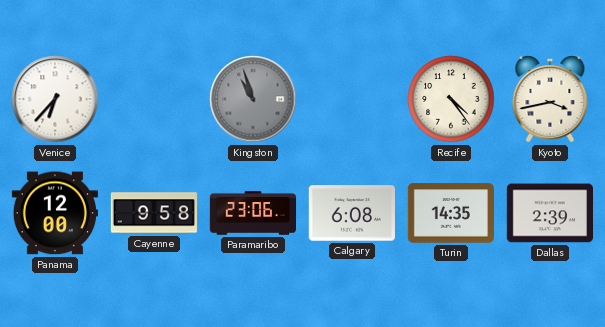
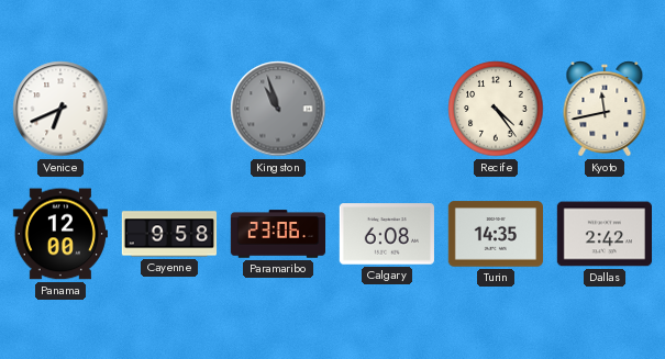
Venice: 6:37 -> 6:41 (60, 109)
Kyoto: 3:43 -> 11:43 (605, 109)
Dallas: 2:39 -> 2:42 (603, 234)
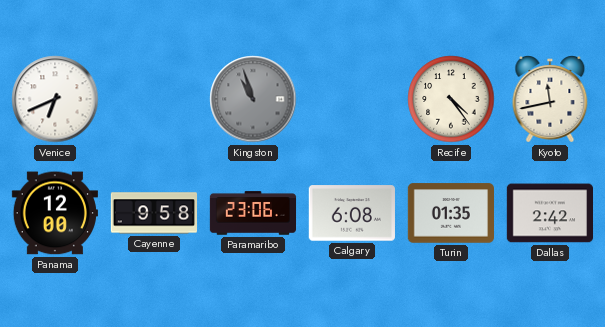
Turin: 14:35 -> 01:35 (450, 213)
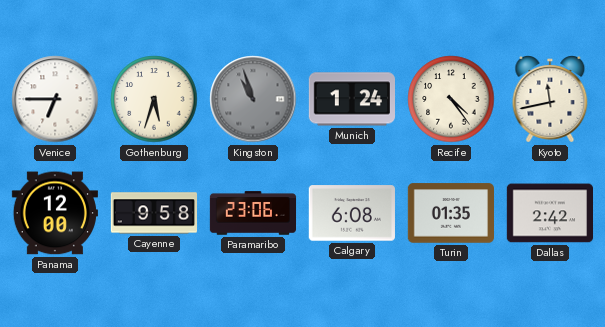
Venice: 6:41 -> 6:45 (55, 99)
Gothenburg: none -> 5:33 (154, 99)
Munich: none -> 1:24 (351, 99)
